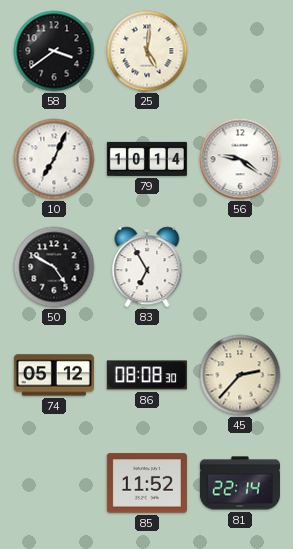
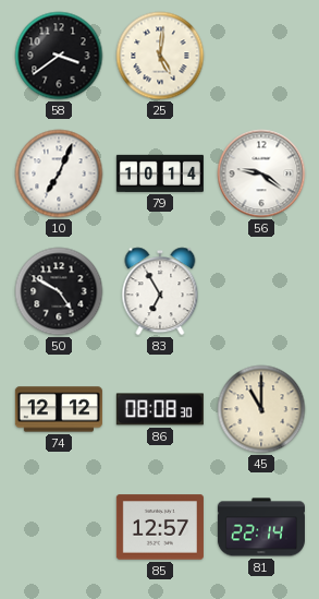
74: 05:12 -> 12:12 (59, 409)
45: 2:37 -> 11:00 (261, 409)
85: 11:52 -> 12:57 (160, 527)
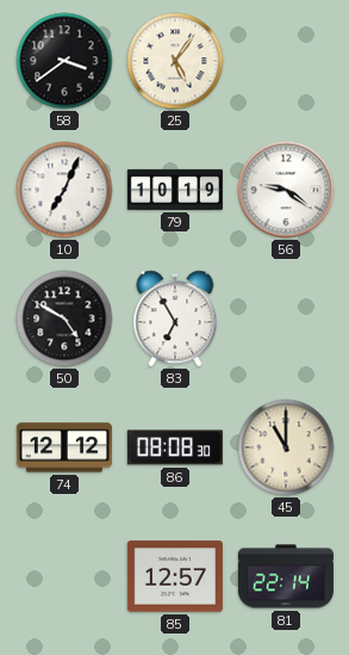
25: 5:01 -> 5:06 (175, 61)
79: 10:14 -> 10:19 (175, 190)
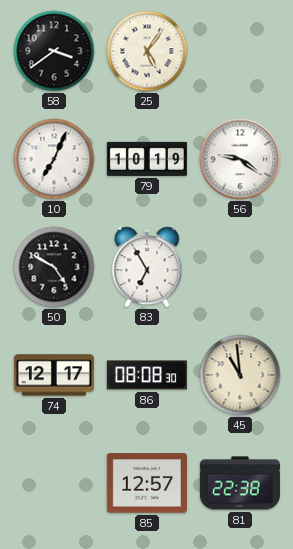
74: 12:12 -> 12:17 (54, 375)
45: 11:00 -> 10:59 (240, 375)
81: 22:14 -> 22:38 (240, 483)
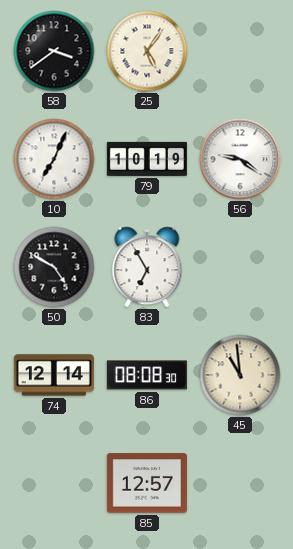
74: 12:17 -> 12:14 (54, 375)
81: 22:38 -> none (240, 483)
